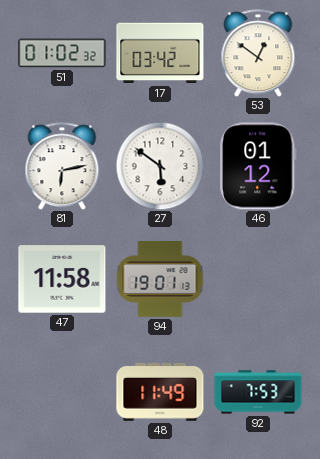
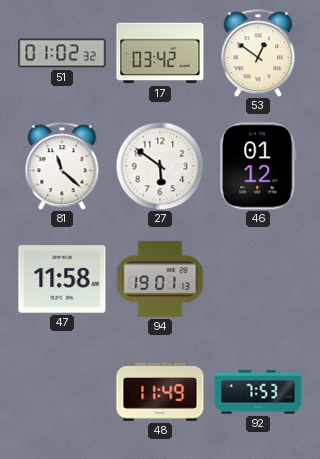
81: 6:13 -> 11:22 (62, 166)
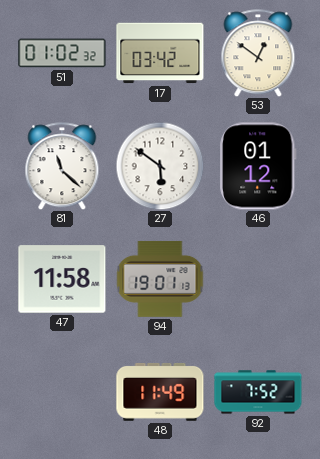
92: 7:53 -> 7:52 (258, 392)
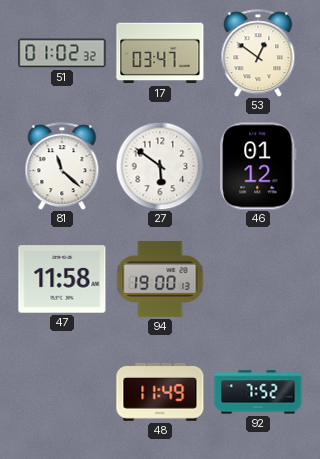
17: 03:42 -> 03:47 (160, 53)
94: 19:01 -> 19:00 (160, 279)
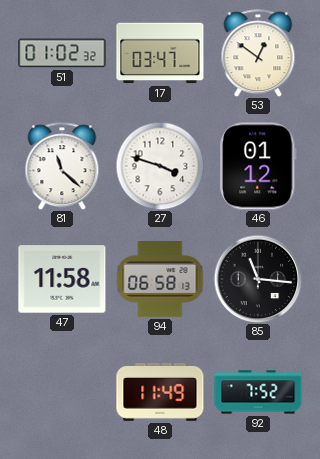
27: 5:51 -> 3:48 (160, 166)
94: 19:00 -> 06:58 (160, 279)
85: none -> 11:16 (258, 279)
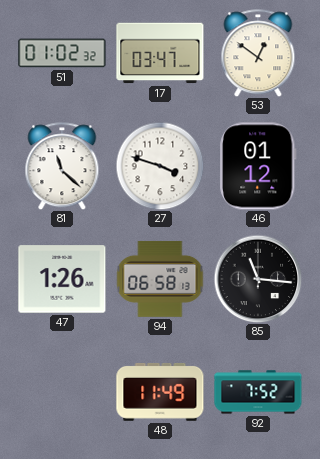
47: 11:58 -> 1:26 (62, 279)
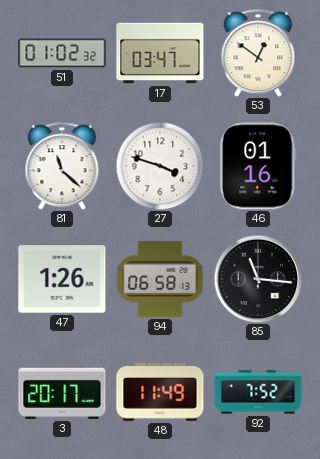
46: 01:12 -> 01:16 (259, 166)
3: none -> 20:17 (62, 392)
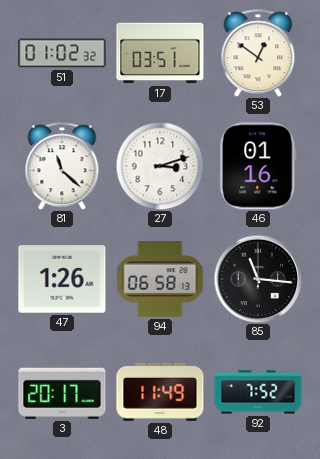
17: 03:47 -> 03:51 (160, 53)
27: 3:48 -> 3:12 (160, 166)
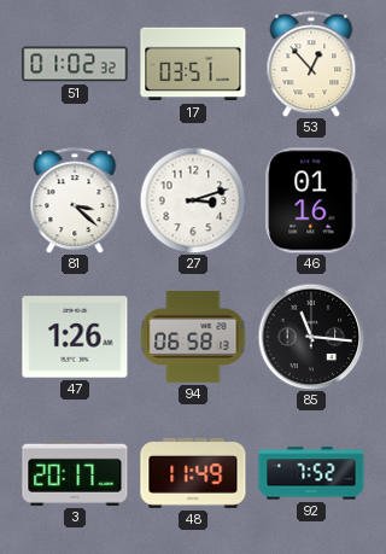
53: 12:51 -> 12:53 (311, 64)
81: 11:22 -> 3:22 (75, 200)
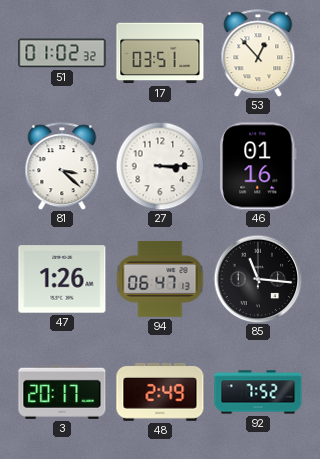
27: 3:12 -> 3:15 (160, 166)
94: 06:58 -> 06:47 (160, 279)
48: 11:49 -> 2:49 (160, 392)
